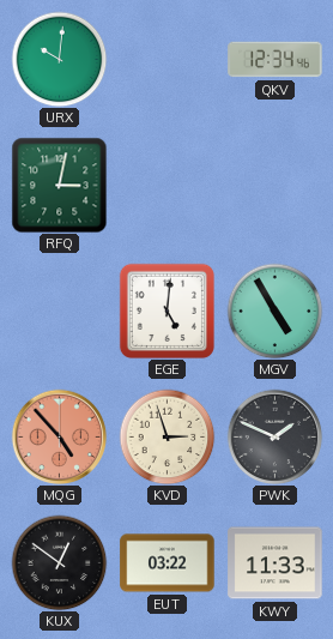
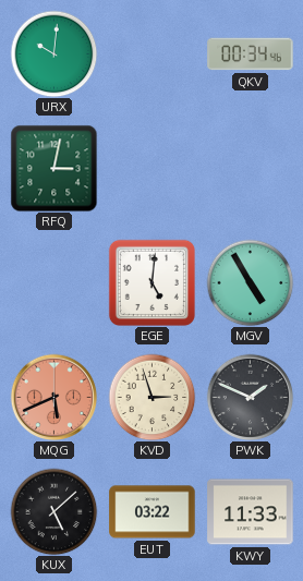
QKV: 12:34 -> 00:34 (251, 55)
MQG: 4:53 -> 5:41 (53, 397)
KUX: 12:51 -> 5:08 (53, 511)
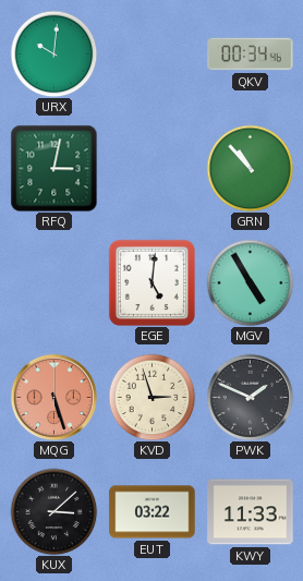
GRN: none -> 10:53 (250, 168)
MQG: 5:41 -> 5:27 (53, 397)
KUX: 5:08 -> 3:08 (53, 511)
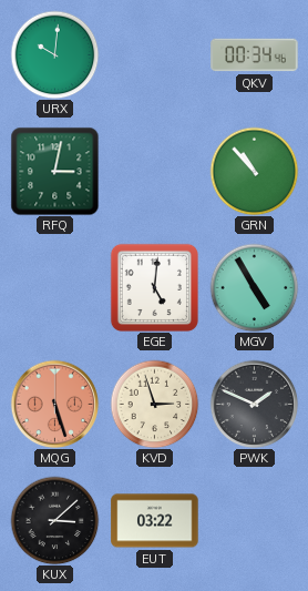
KWY: 11:33 -> none (251, 512)
